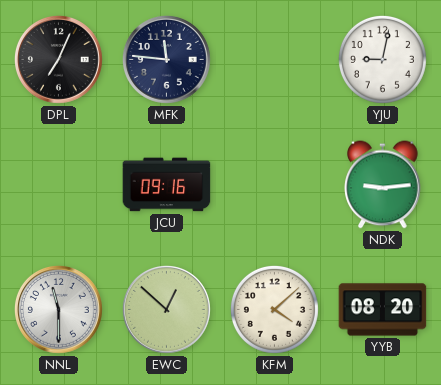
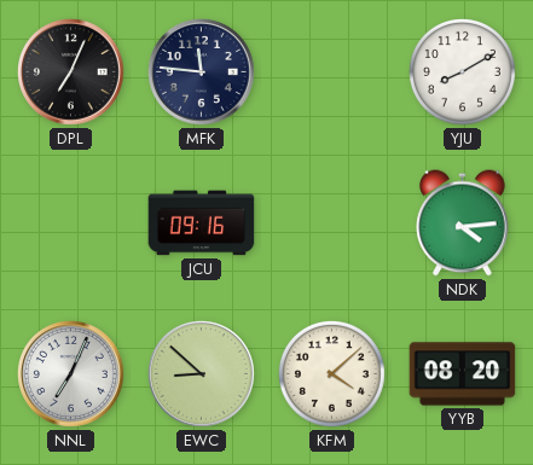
YJU: 9:02 -> 8:10 (462, 71)
NDK: 9:14 -> 4:14 (463, 223)
NNL: 11:30 -> 7:04 (70, 373)
EWC: 12:52 -> 8:52 (201, 373)
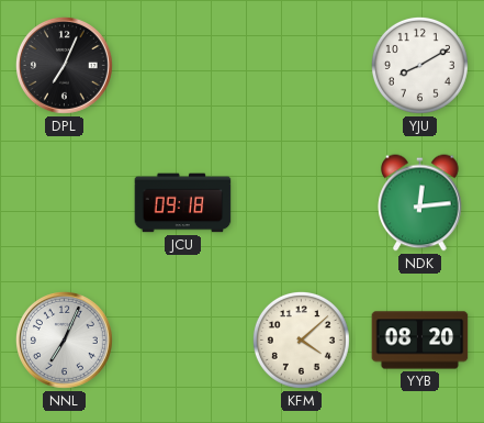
MFK: 11:46 -> none (201, 71)
JCU: 09:16 -> 09:18 (183, 203)
NDK: 4:14 -> 12:14 (420, 203)
EWC: 8:52 -> none (201, 373)
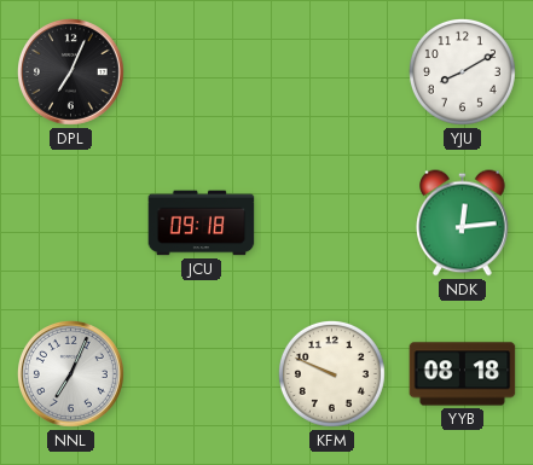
KFM: 4:08 -> 9:49 (331, 373)
YYB: 08:20 -> 08:18 (463, 374)
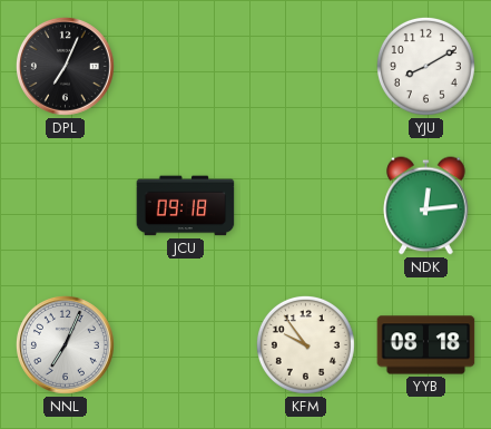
KFM: 9:49 -> 9:54 (305, 344)
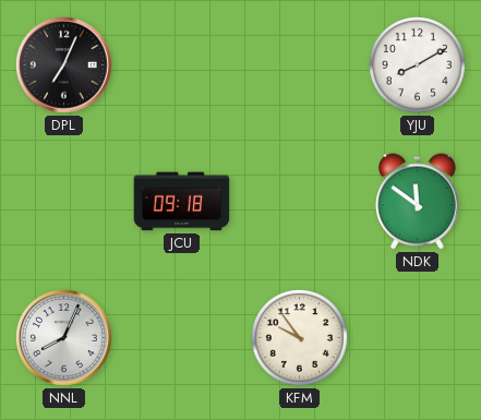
NDK: 12:14 -> 11:51 (418, 202)
NNL: 7:04 -> 8:04 (63, 337)
YYB: 08:18 -> none (426, 345)
